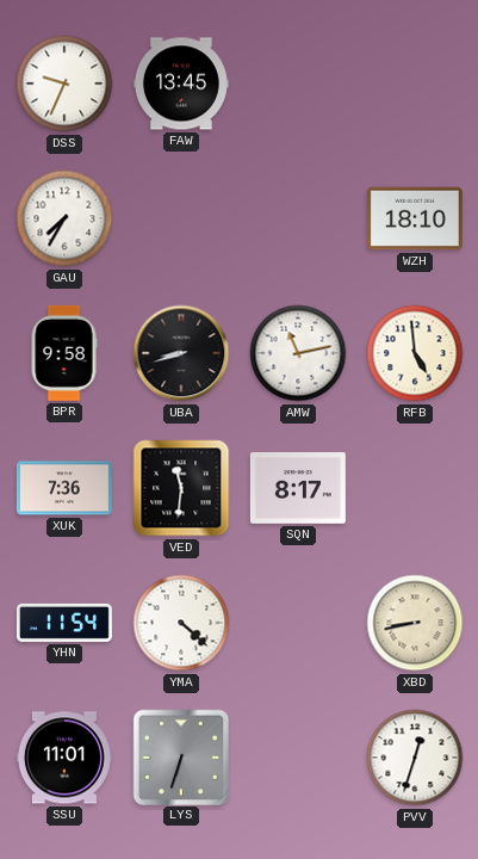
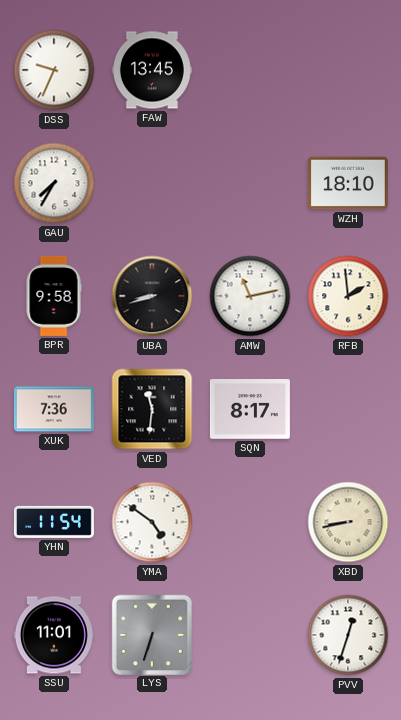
RFB: 4:59 -> 1:59 (348, 296)
YMA: 4:22 -> 4:51 (152, 522)
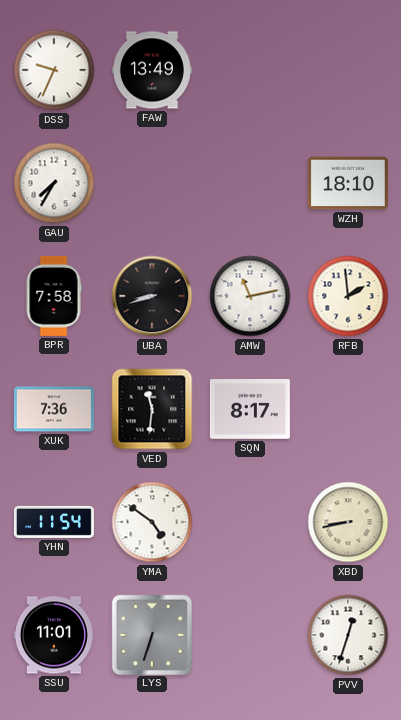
FAW: 13:45 -> 13:49 (152, 70)
BPR: 9:58 -> 7:58 (54, 296)
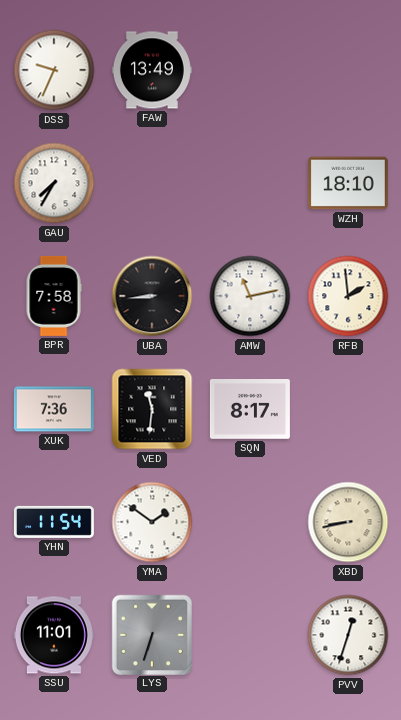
UBA: 8:42 -> 8:44 (152, 296)
YMA: 4:51 -> 1:51 (152, 522)
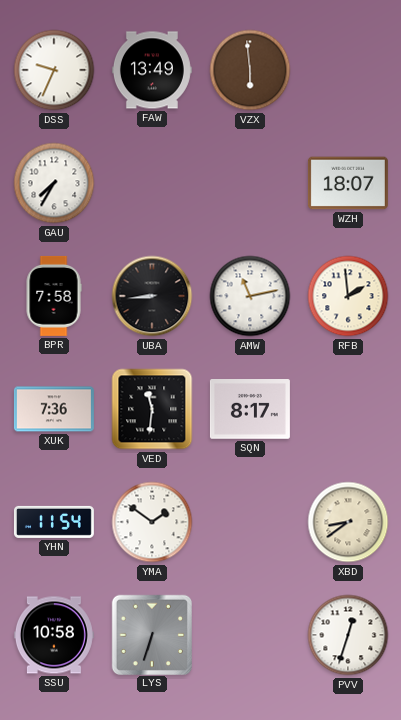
VZX: none -> 5:59 (250, 70)
WZH: 18:10 -> 18:07 (348, 183)
XBD: 8:43 -> 8:39 (348, 522)
SSU: 11:01 -> 10:58 (54, 635)
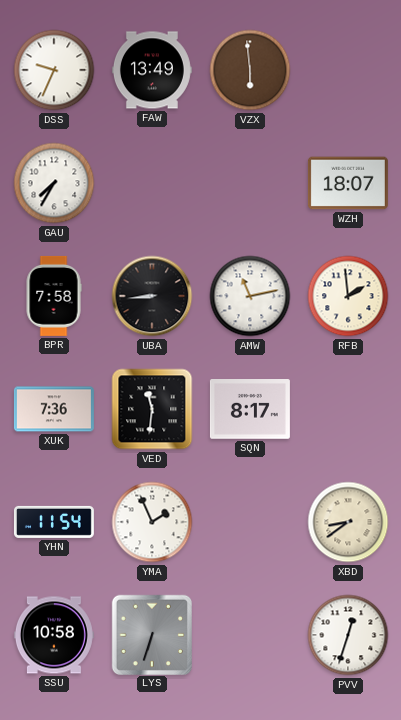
YMA: 1:51 -> 1:56 (152, 522)
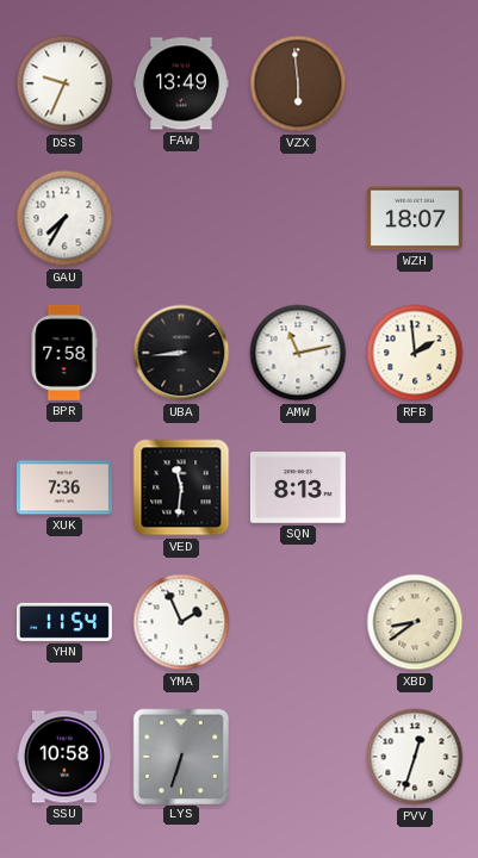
SQN: 8:17 -> 8:13 (298, 489)
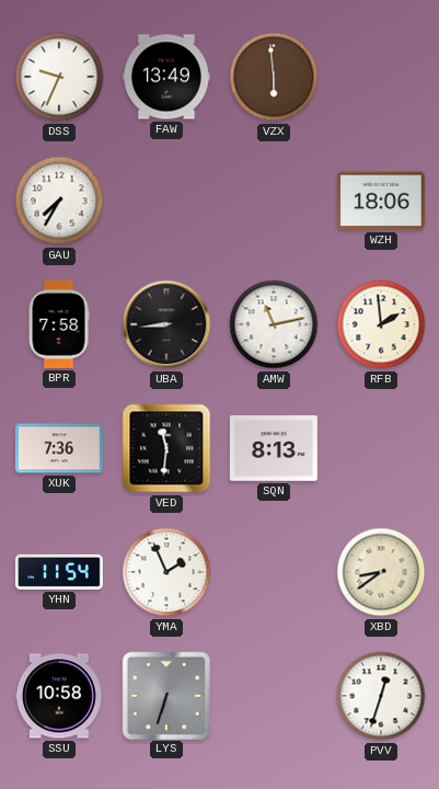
WZH: 18:07 -> 18:06 (381, 201)
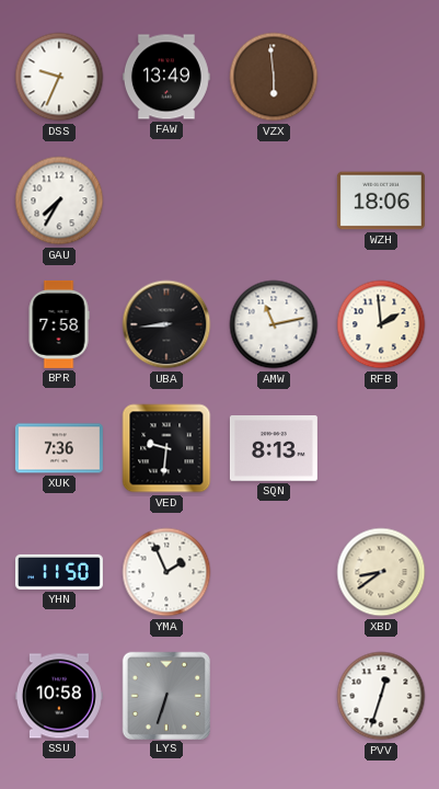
VED: 11:31 -> 9:31 (166, 448)
YHN: 11:54 -> 11:50 (59, 572)
